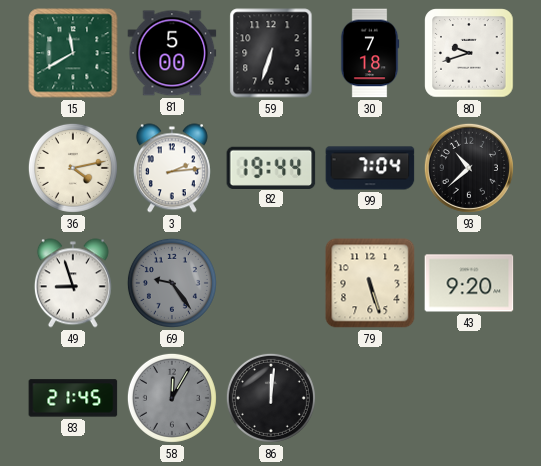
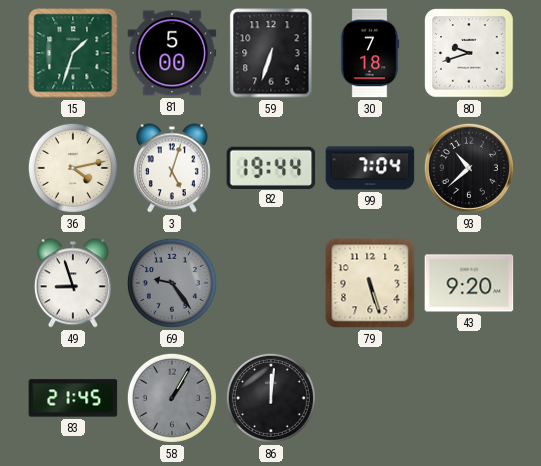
15: 11:40 -> 1:33 (73, 53)
3: 2:14 -> 5:03 (172, 168)
58: 12:05 -> 1:05 (172, 398)
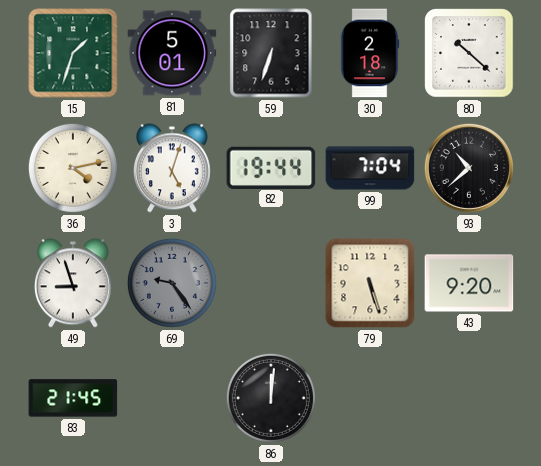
81: 5:00 -> 5:01 (172, 53)
30: 7:18 -> 2:18 (370, 53)
80: 9:42 -> 10:22 (469, 53)
58: 1:05 -> none (172, 398)
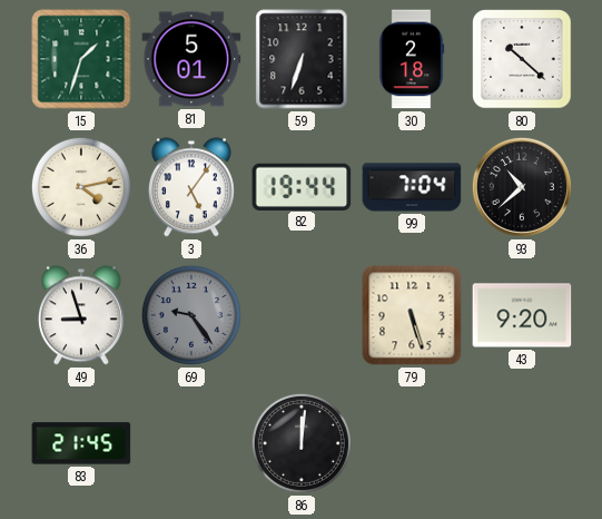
3: 5:03 -> 5:06 (191, 187)
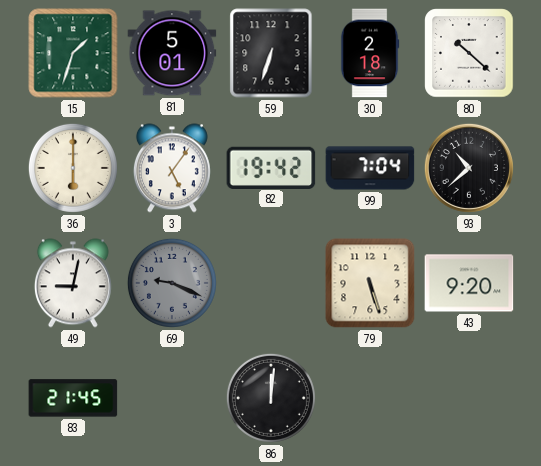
36: 4:13 -> 6:00 (73, 168)
82: 19:44 -> 19:42 (271, 167)
49: 8:57 -> 9:02 (73, 283)
69: 9:24 -> 9:19 (172, 283)
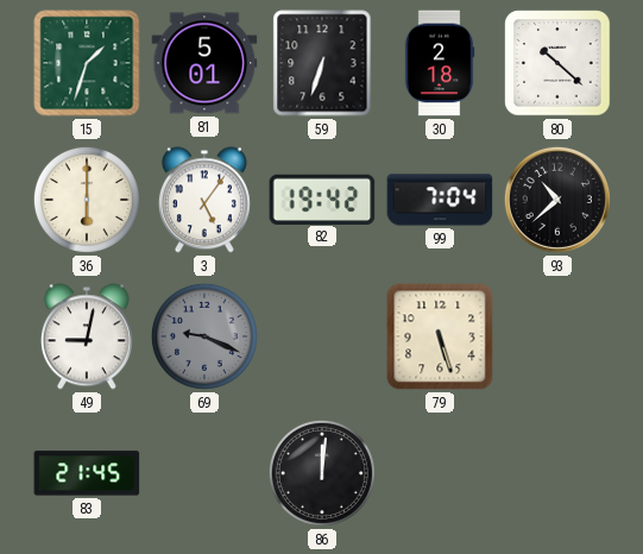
43: 9:20 -> none (469, 283)
